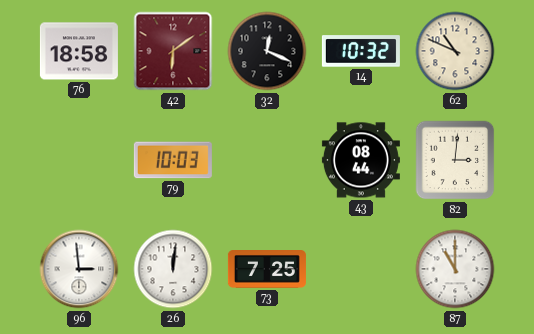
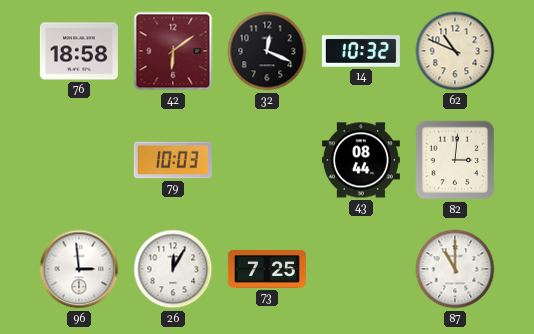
26: 12:01 -> 12:05 (173, 269)
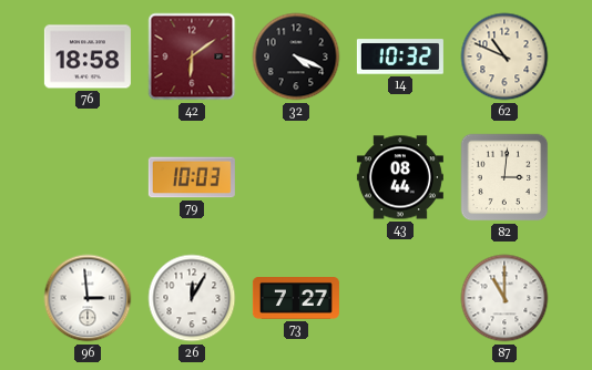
32: 12:19 -> 4:19 (296, 56)
73: 7:25 -> 7:27 (296, 299)
